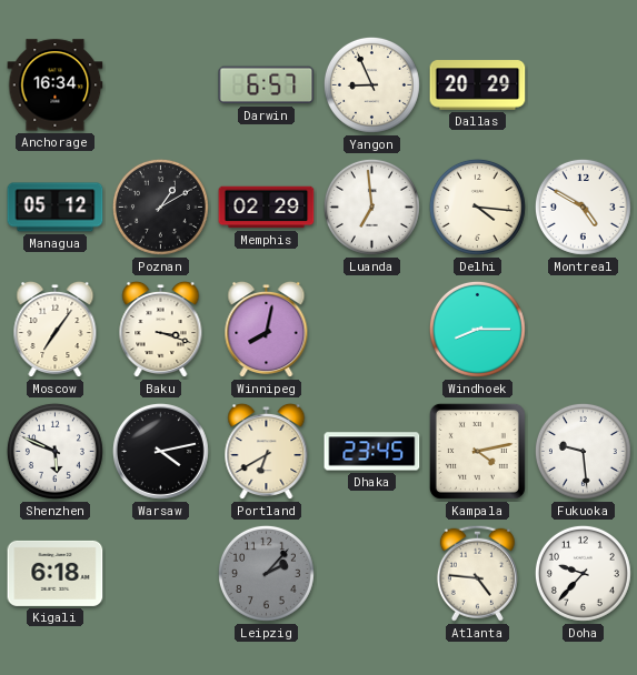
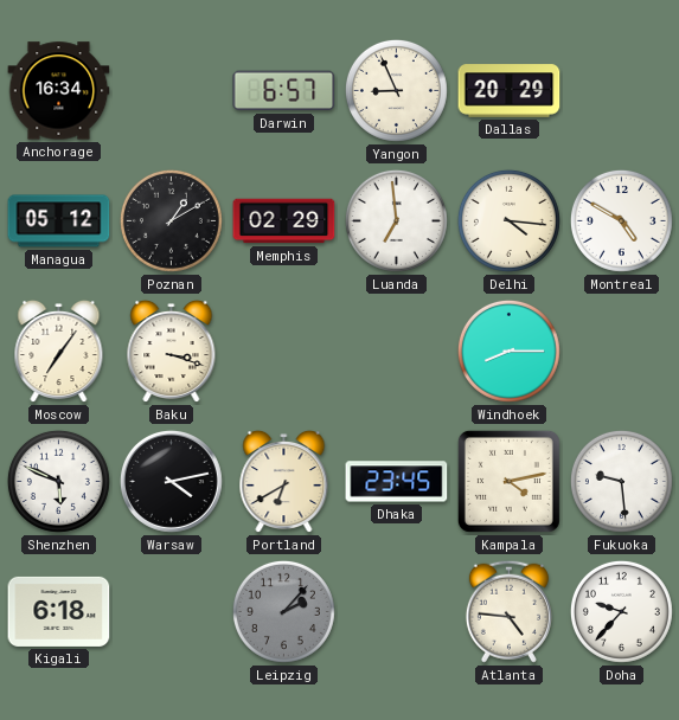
Winnipeg: 8:02 -> none (267, 330)
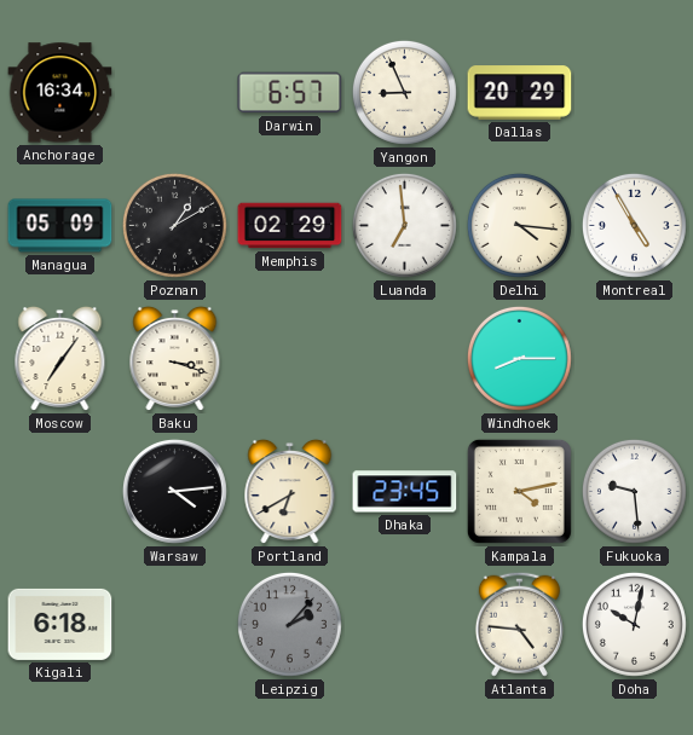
Managua: 05:12 -> 05:09 (60, 226)
Montreal: 4:50 -> 4:55 (634, 225)
Shenzhen: 5:49 -> none (58, 481)
Warsaw: 4:13 -> 4:14 (174, 491)
Doha: 9:37 -> 10:02 (634, 624)
